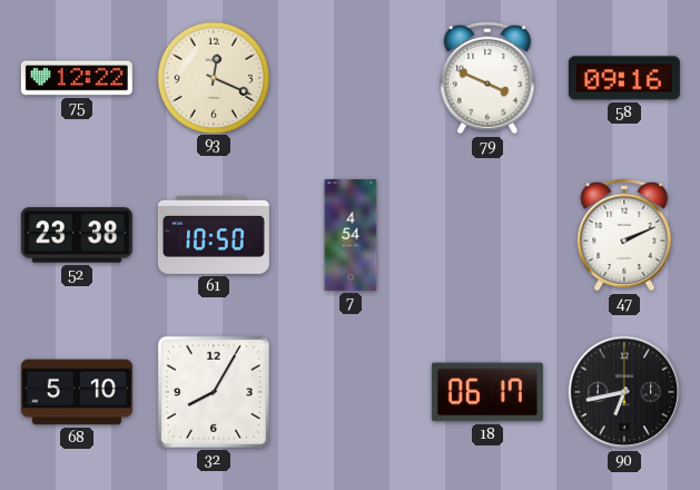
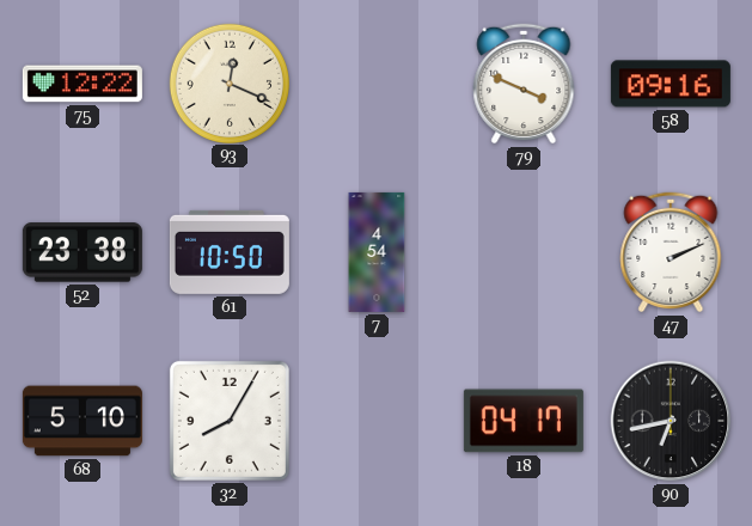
18: 06:17 -> 04:17 (524, 421)
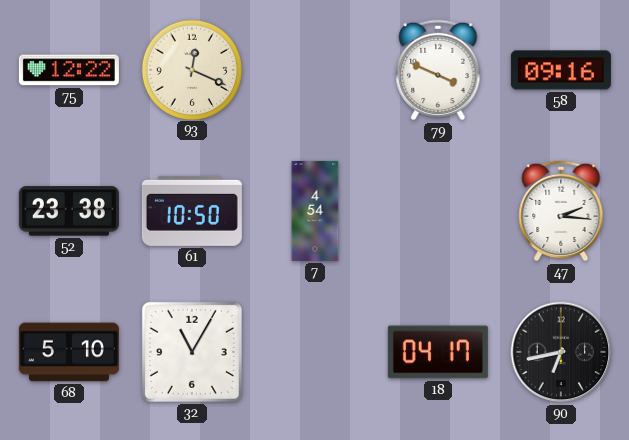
47: 2:11 -> 2:16 (561, 211)
32: 8:05 -> 11:05 (192, 352)
